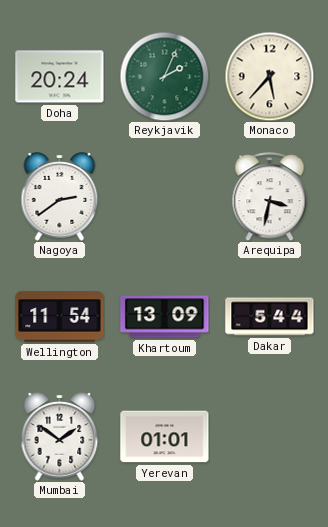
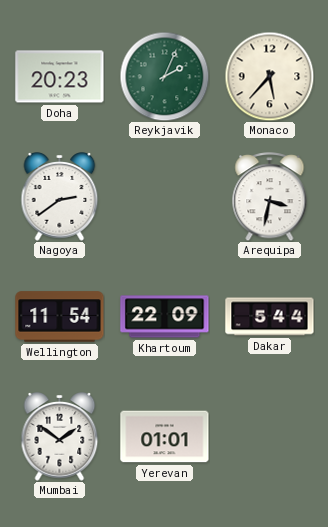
Doha: 20:24 -> 20:23 (60, 77)
Khartoum: 13:09 -> 22:09 (165, 317)
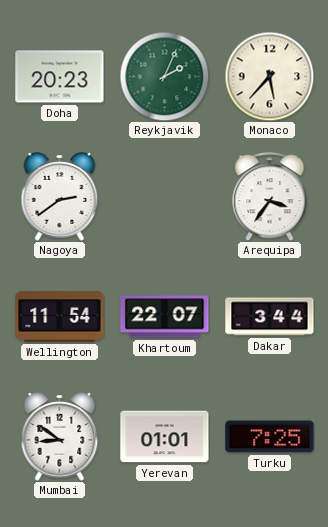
Arequipa: 3:32 -> 3:36 (270, 197)
Khartoum: 22:09 -> 22:07 (165, 317)
Dakar: 5:44 -> 3:44 (270, 317)
Mumbai: 1:51 -> 8:51 (60, 437)
Turku: none -> 7:25 (270, 437)
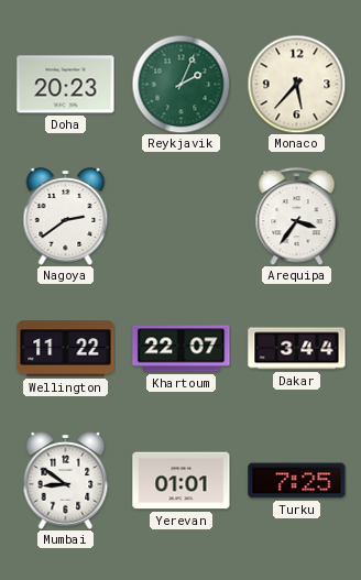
Wellington: 11:54 -> 11:22 (66, 349)
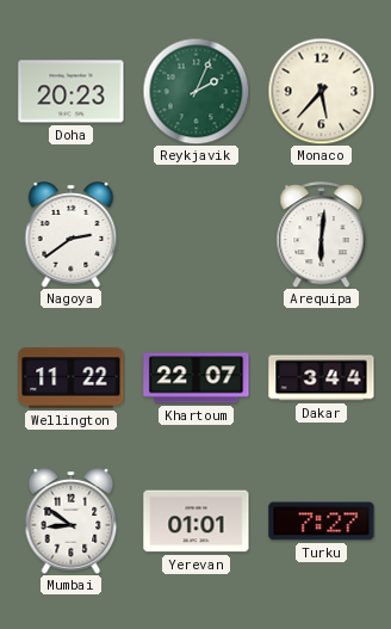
Arequipa: 3:36 -> 6:01 (322, 235)
Turku: 7:25 -> 7:27 (322, 522)
